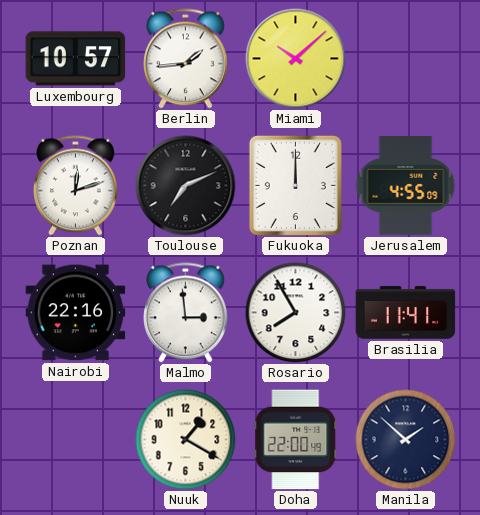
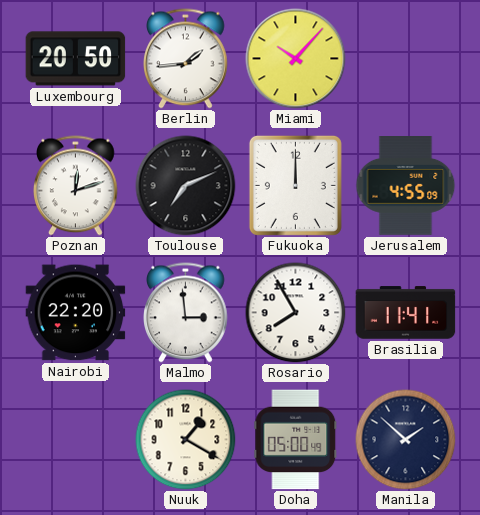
Luxembourg: 10:57 -> 20:50 (76, 59)
Miami: 10:08 -> 10:07 (296, 59)
Nairobi: 22:16 -> 22:20 (76, 313)
Doha: 22:00 -> 05:00 (296, 440)
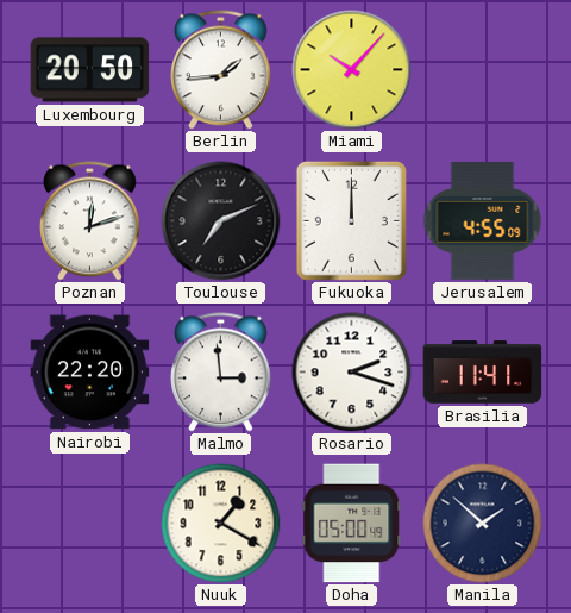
Rosario: 7:55 -> 2:18 (352, 373)
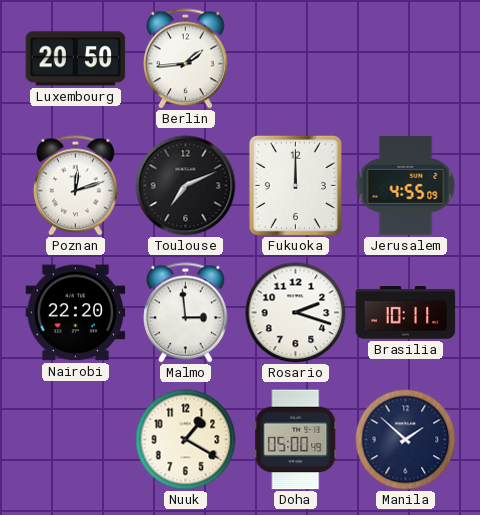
Miami: 10:07 -> none (352, 70)
Brasilia: 11:41 -> 10:11 (406, 313)
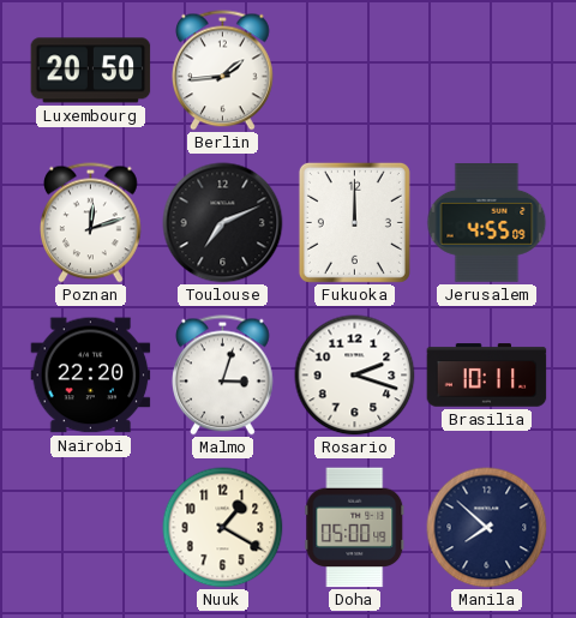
Malmo: 2:59 -> 3:03 (223, 376)
Manila: 1:52 -> 7:52 (487, 528)
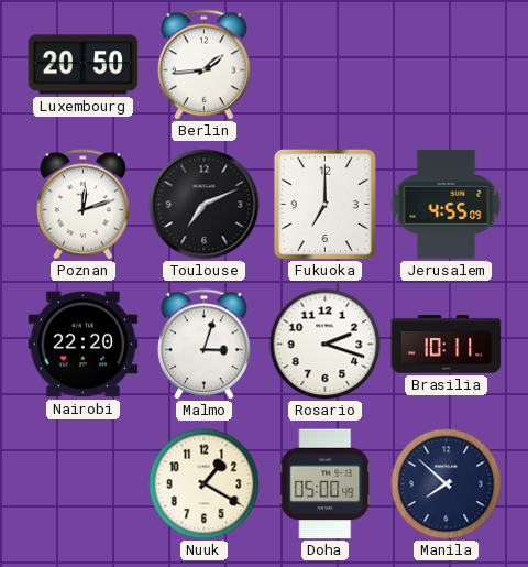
Fukuoka: 12:00 -> 7:00 (324, 204)
